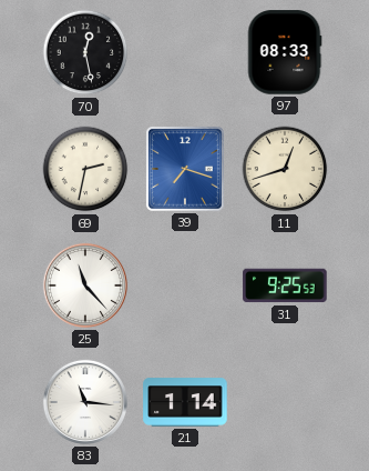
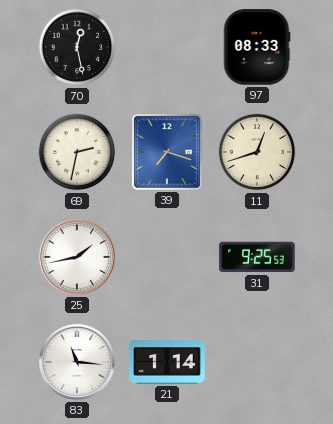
25: 11:23 -> 1:43 (77, 257)
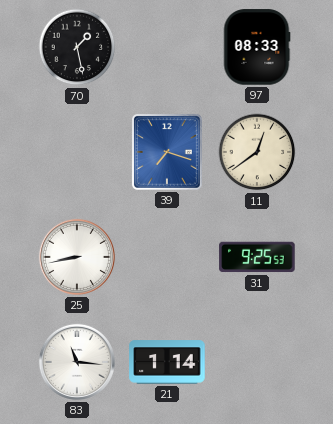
70: 12:28 -> 1:28 (77, 47)
69: 2:32 -> none (77, 152)
11: 12:42 -> 12:39 (257, 152)
25: 1:43 -> 8:43 (77, 257)
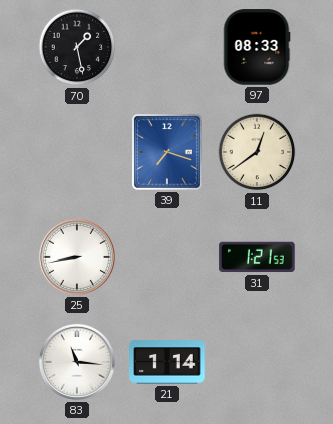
31: 9:25 -> 1:21 (257, 257)
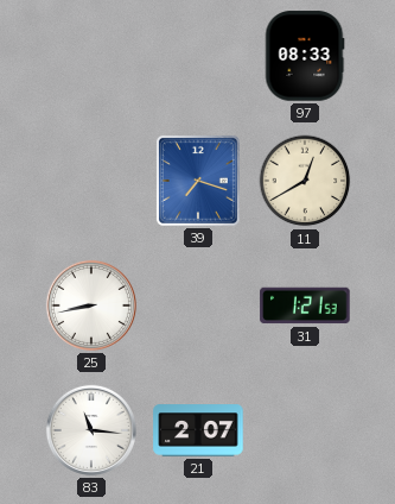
70: 1:28 -> none (77, 47)
11: 12:39 -> 12:40 (305, 181)
21: 1:14 -> 2:07 (198, 430)
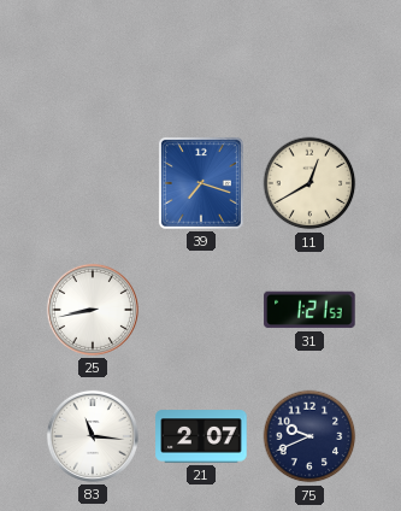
97: 08:33 -> none (305, 56)
75: none -> 9:41 (309, 436)
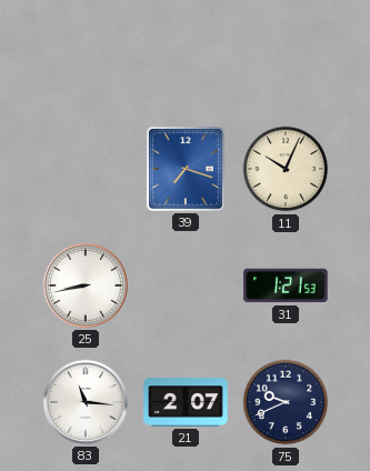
11: 12:40 -> 10:04 (286, 169)
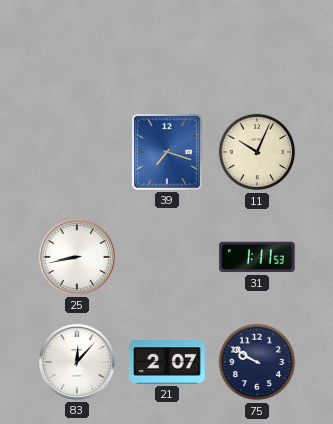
31: 1:21 -> 1:11 (257, 257)
83: 11:16 -> 12:07 (77, 362)
75: 9:41 -> 9:50 (257, 362)
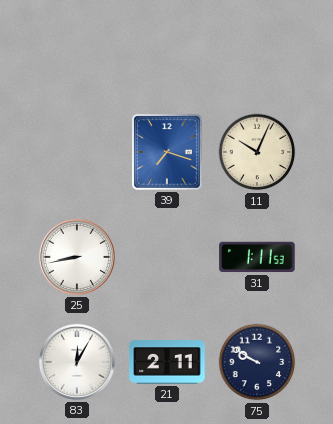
83: 12:07 -> 12:05 (77, 362)
21: 2:07 -> 2:11 (167, 362)
